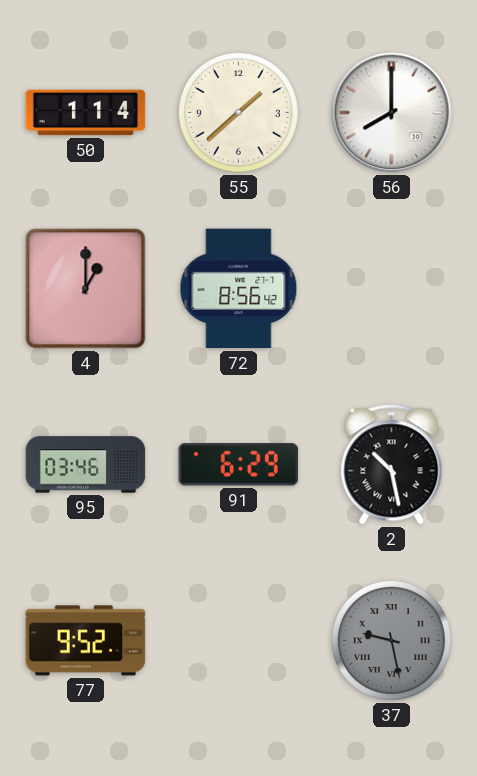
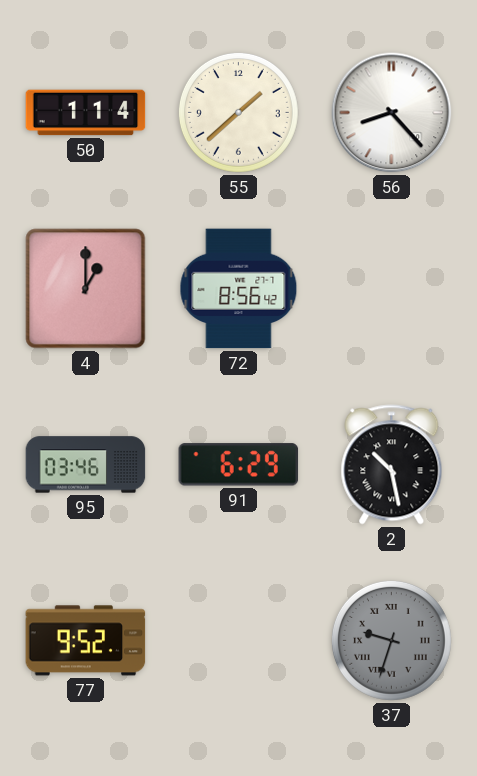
56: 8:00 -> 8:23 (392, 113)
37: 9:28 -> 9:33 (391, 640)
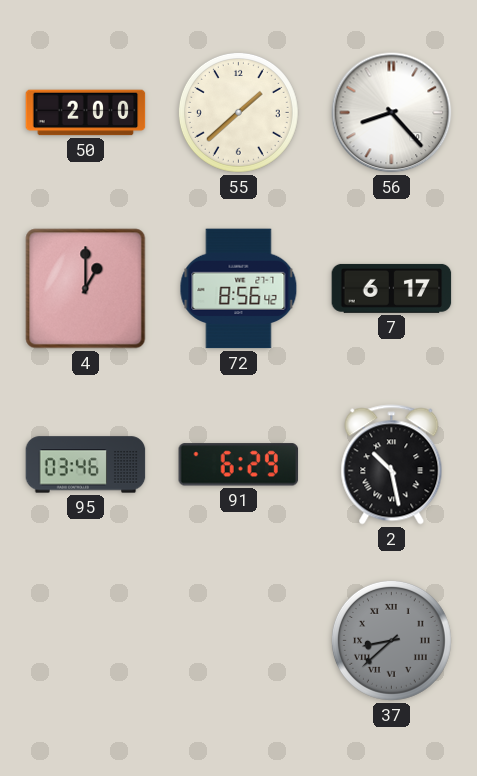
50: 1:14 -> 2:00 (86, 113)
7: none -> 6:17 (392, 288)
77: 9:52 -> none (86, 641)
37: 9:33 -> 8:38 (391, 640)
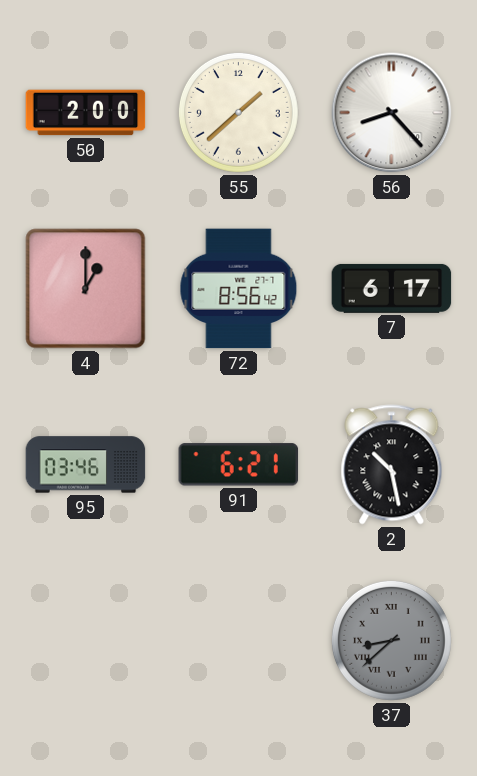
91: 6:29 -> 6:21 (239, 465)
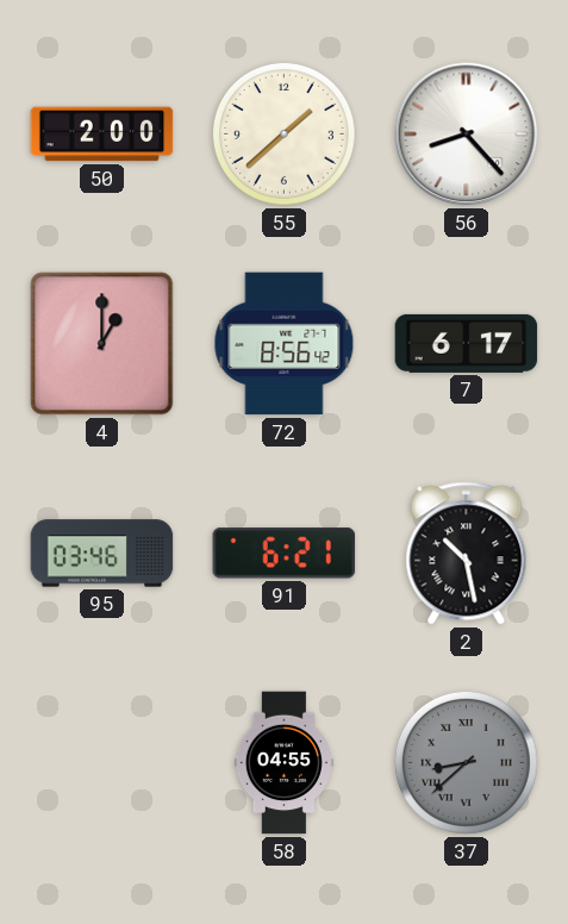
58: none -> 04:55 (283, 763)
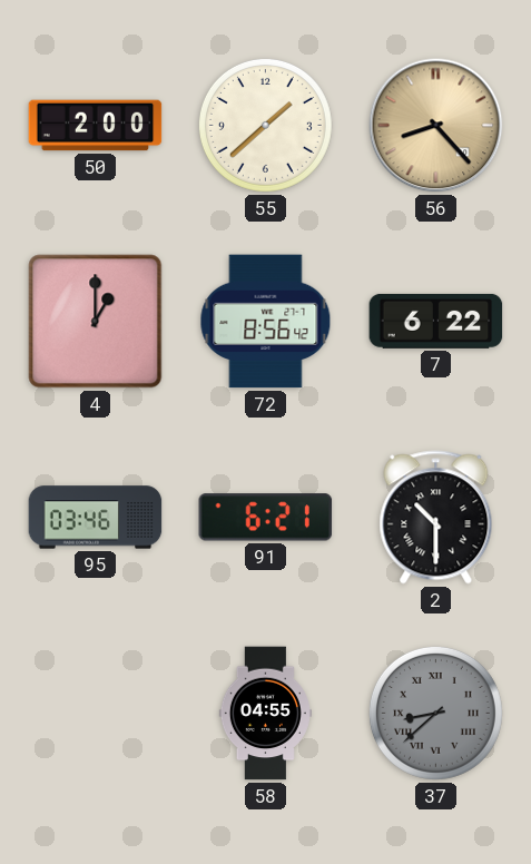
56 dial: white -> champagne (436, 126)
7: 6:17 -> 6:22 (436, 321)
2: 10:28 -> 10:30 (436, 518)
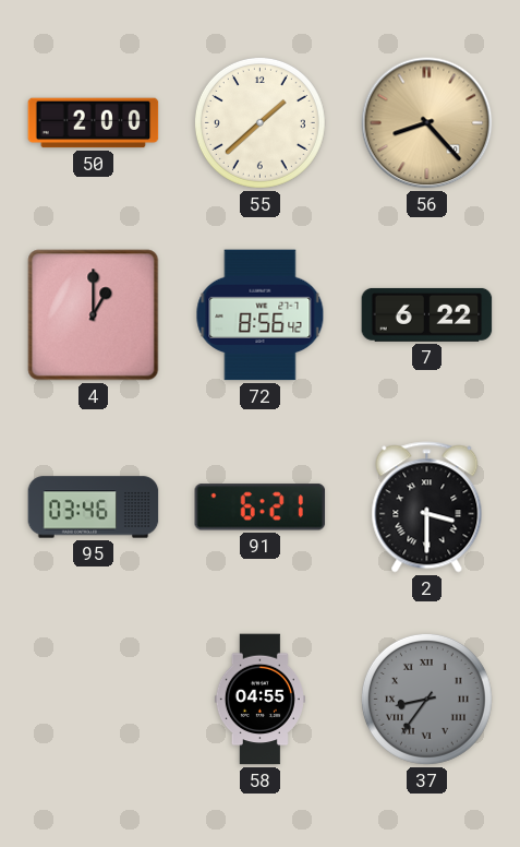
2: 10:30 -> 3:30 (427, 508)
37: 8:38 -> 8:36 (426, 699)
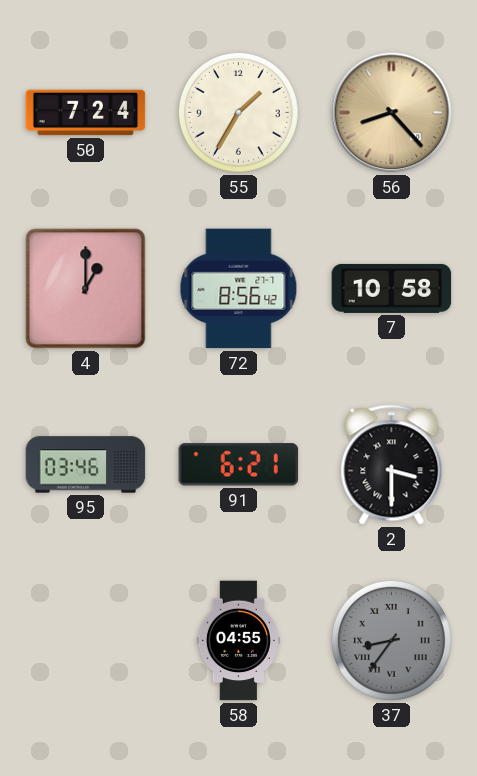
50: 2:00 -> 7:24 (86, 113)
55: 1:38 -> 1:35 (238, 112)
7: 6:22 -> 10:58 (392, 288)
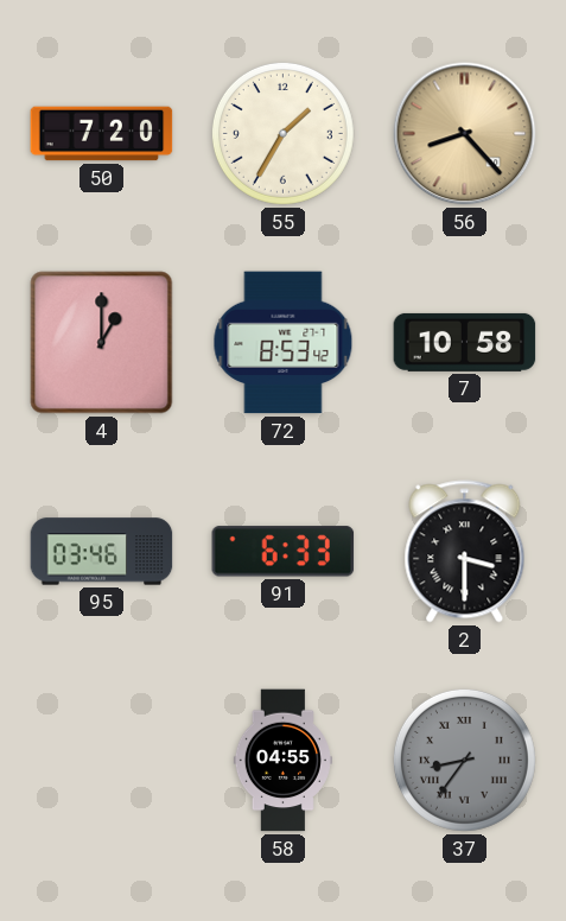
50: 7:24 -> 7:20 (102, 134)
72: 8:56 -> 8:53 (284, 343)
91: 6:21 -> 6:33 (284, 552)
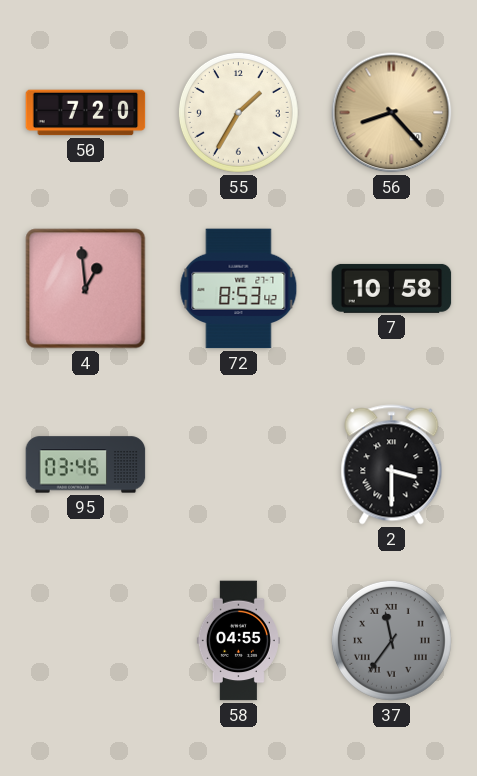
4: 1:00 -> 12:59 (86, 289)
91: 6:33 -> none (284, 552)
37: 8:36 -> 11:36 (391, 640)
